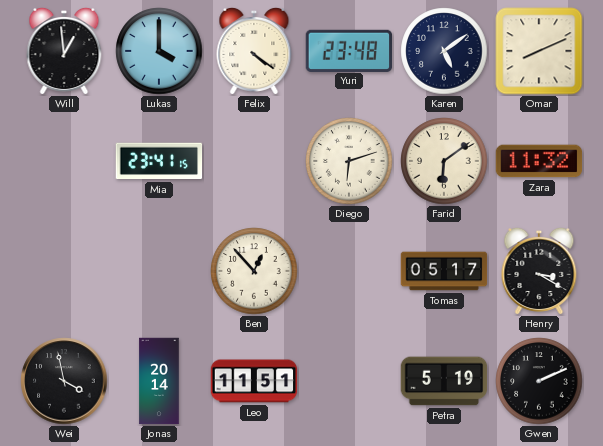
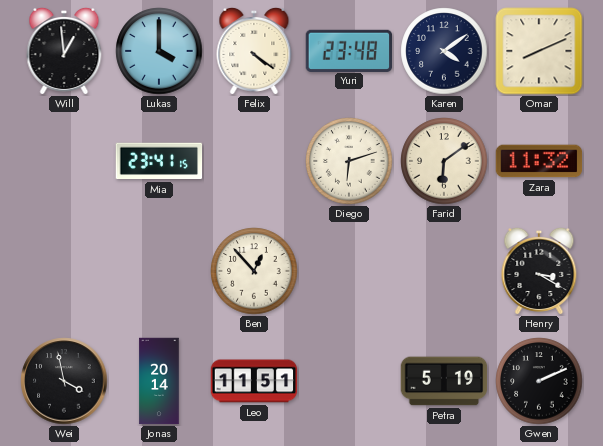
Karen: 5:09 -> 4:09 (444, 51)
Tomas: 05:17 -> none (444, 271)
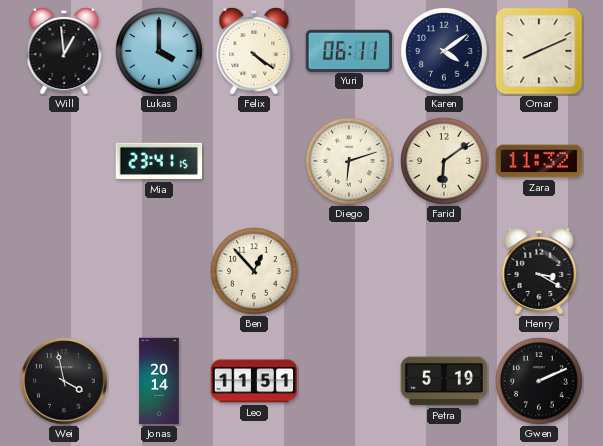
Yuri: 23:48 -> 06:11 (349, 50)
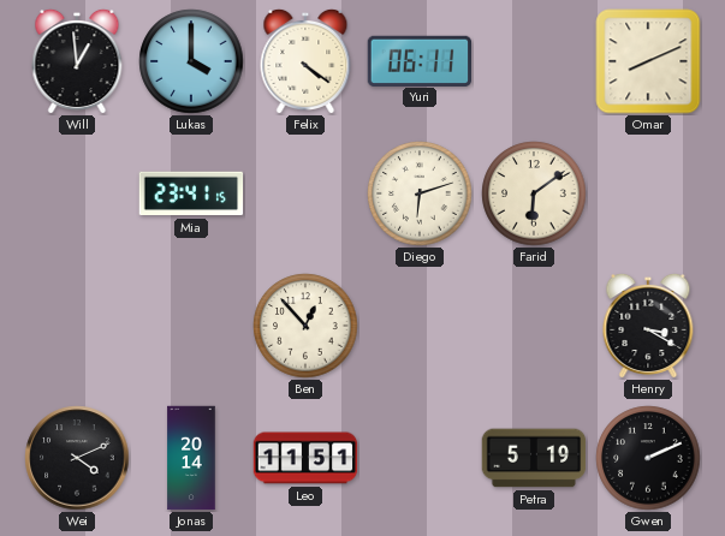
Karen: 4:09 -> none (444, 51)
Zara: 11:32 -> none (539, 161)
Wei: 3:58 -> 4:11 (77, 458)
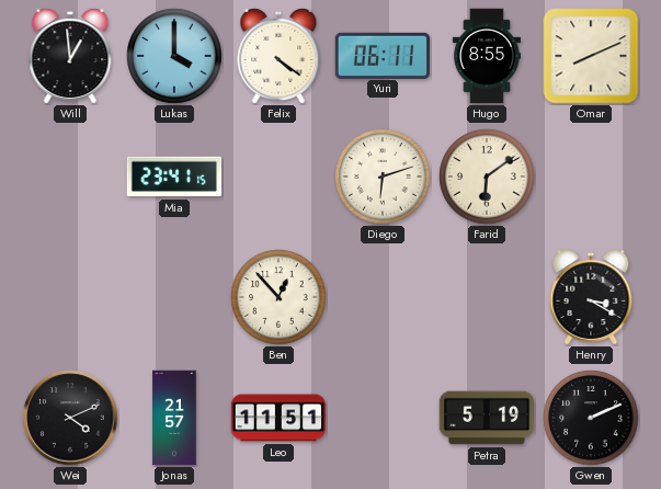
Hugo: none -> 8:55 (487, 56)
Jonas: 20:14 -> 21:57 (174, 418)
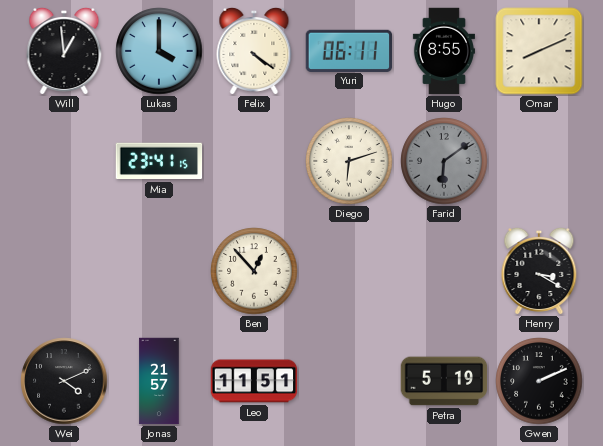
Farid dial: cream -> grey (444, 161)
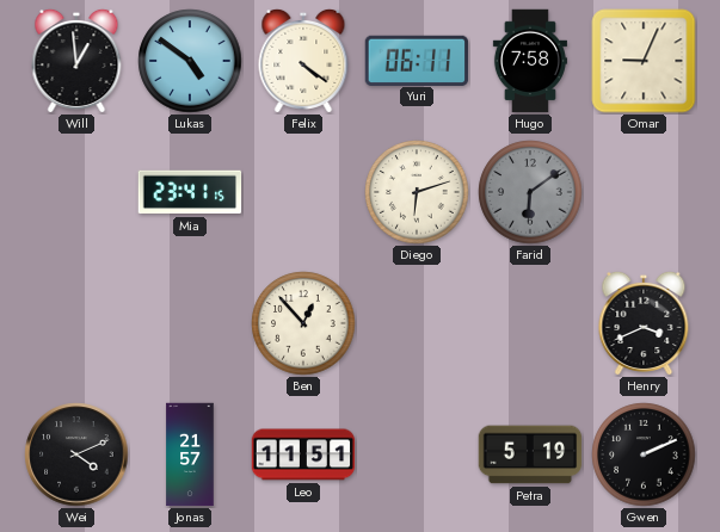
Lukas: 4:00 -> 4:51 (190, 61)
Hugo: 8:55 -> 7:58 (530, 61)
Omar: 8:11 -> 9:04 (644, 61)
Henry: 3:20 -> 3:41 (644, 323)
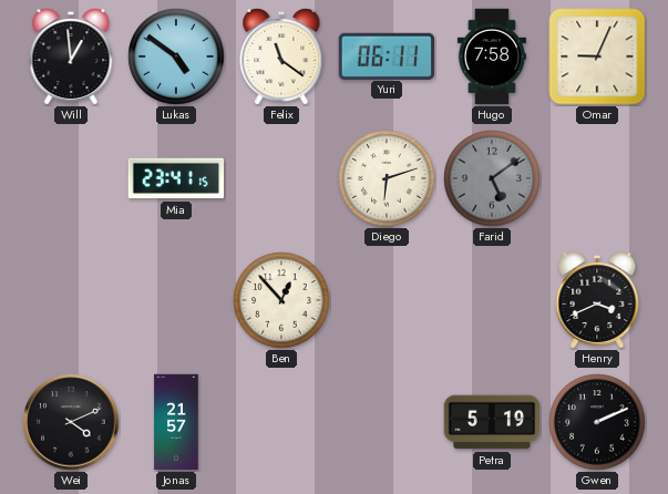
Felix: 4:21 -> 11:21 (281, 56)
Farid: 6:09 -> 5:09 (492, 178)
Leo: 11:51 -> none (303, 454)
